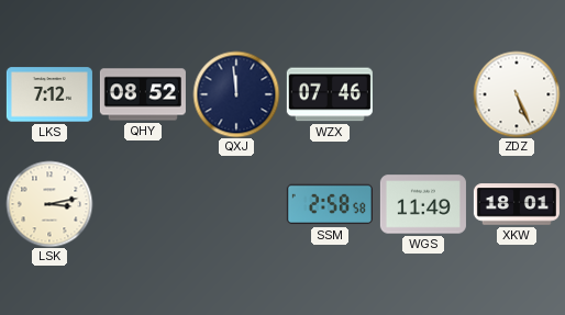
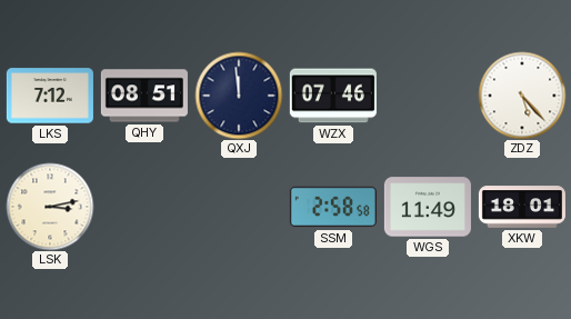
QHY: 08:52 -> 08:51 (144, 96)
ZDZ: 5:26 -> 5:23 (522, 96)
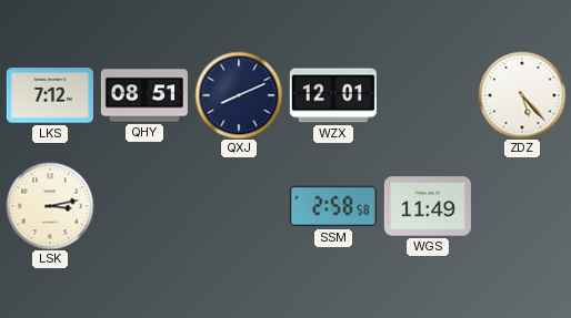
QXJ: 11:59 -> 8:11 (239, 95)
WZX: 07:46 -> 12:01 (333, 95)
XKW: 18:01 -> none (522, 207)
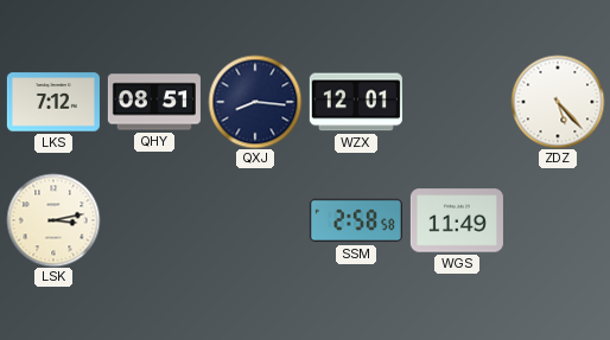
QXJ: 8:11 -> 8:16 (255, 102)
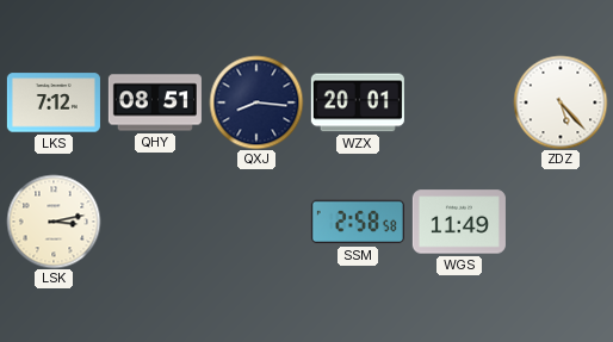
WZX: 12:01 -> 20:01 (358, 102)
